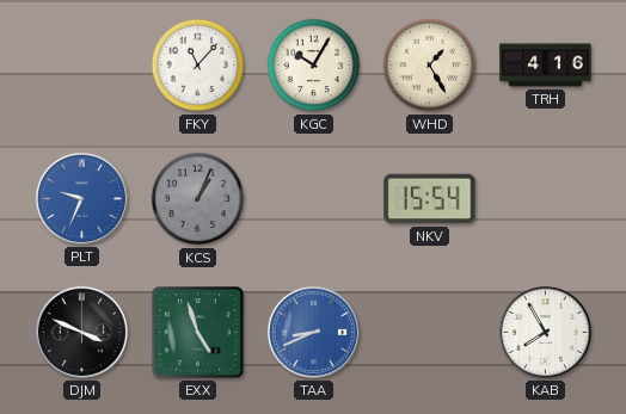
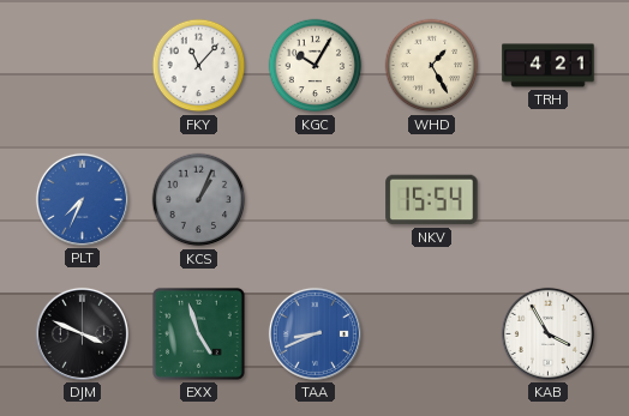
TRH: 4:16 -> 4:21 (549, 66)
PLT: 9:34 -> 7:34 (82, 199)
KAB: 7:55 -> 3:55 (547, 333)
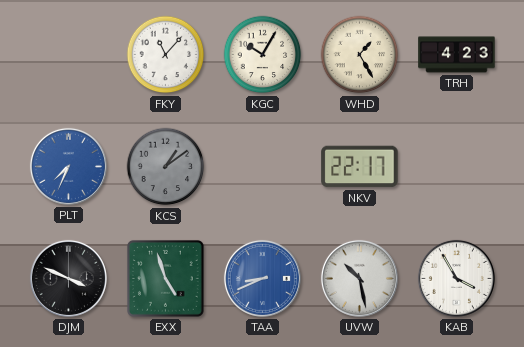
TRH: 4:21 -> 4:23 (457, 55)
KCS: 1:04 -> 1:09 (166, 167)
NKV: 15:54 -> 22:17 (360, 167)
UVW: none -> 10:28 (359, 278)
